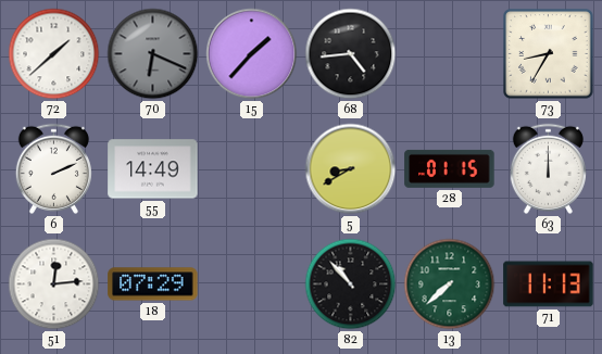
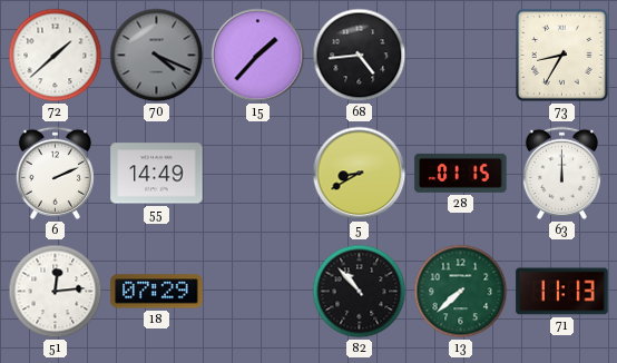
70: 6:19 -> 4:19 (157, 56)
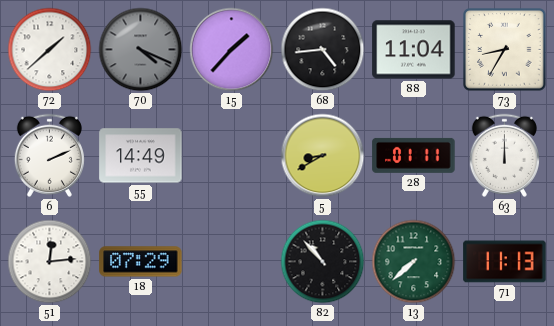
88: none -> 11:04 (414, 50)
28: 01:15 -> 01:11 (414, 155)
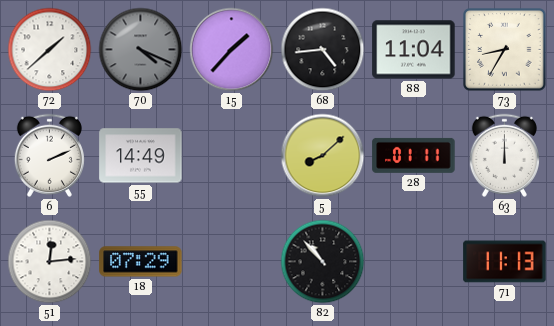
5: 8:40 -> 8:08 (323, 156)
13: 7:38 -> none (414, 262)
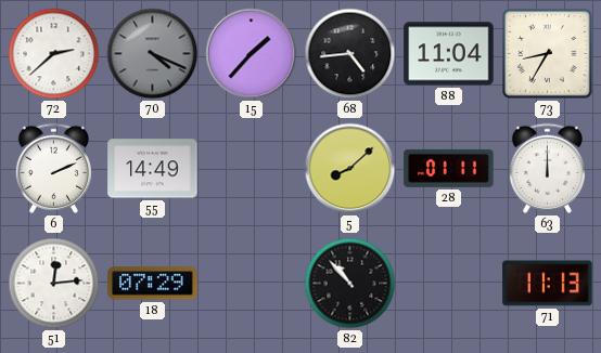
72: 1:38 -> 2:38 (54, 54)
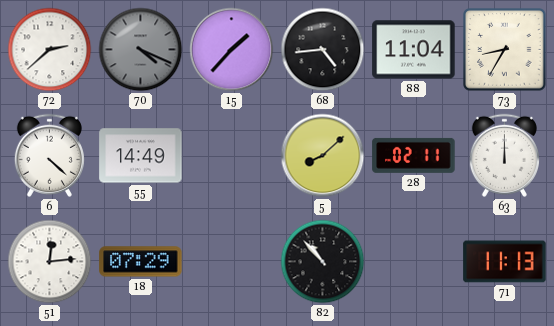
6: 2:11 -> 4:22 (49, 155)
28: 01:11 -> 02:11 (414, 155)
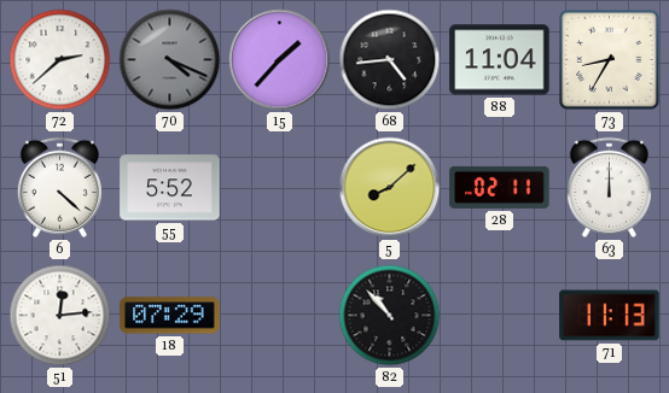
55: 14:49 -> 5:52 (170, 188)
